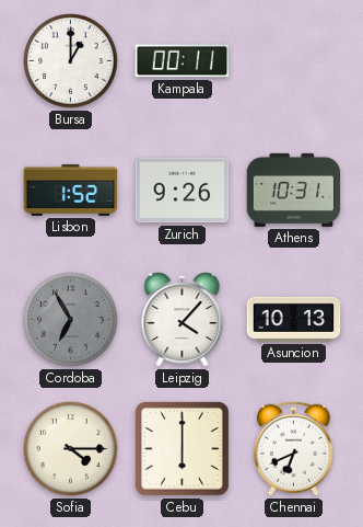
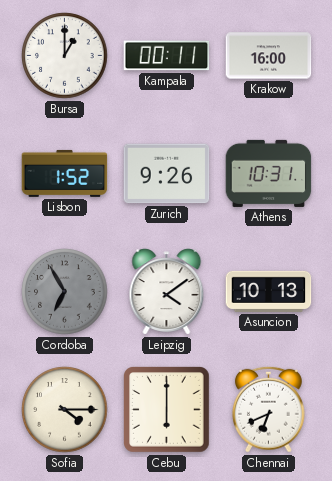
Krakow: none -> 16:00 (269, 56)
Leipzig: 4:07 -> 4:09 (167, 292)
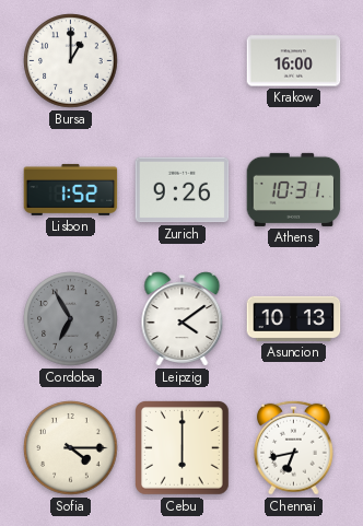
Kampala: 00:11 -> none (167, 56)
Chennai: 6:41 -> 6:43 (293, 447)
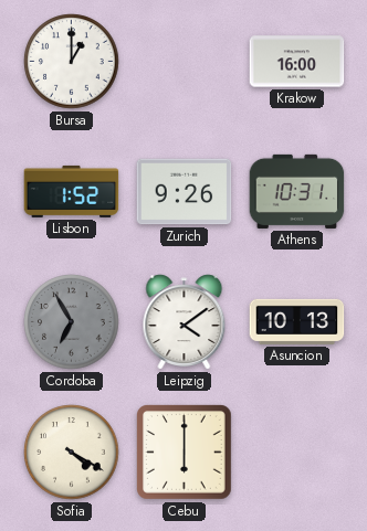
Sofia: 4:15 -> 4:20 (72, 453)
Chennai: 6:43 -> none (293, 447)
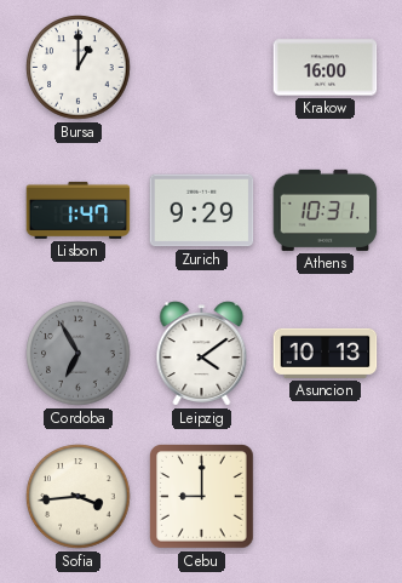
Lisbon: 1:52 -> 1:47 (79, 210)
Zurich: 9:26 -> 9:29 (202, 211)
Sofia: 4:20 -> 3:44 (79, 497)
Cebu: 6:00 -> 9:00 (202, 497)
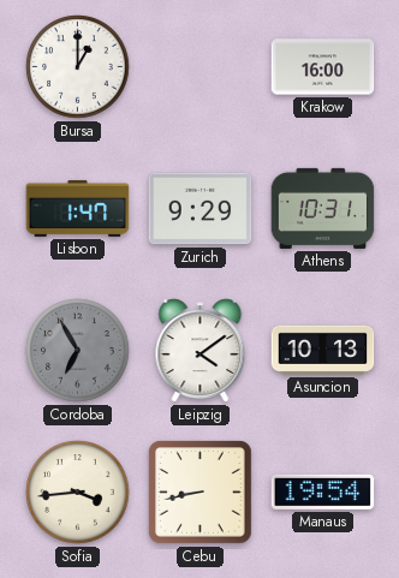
Cebu: 9:00 -> 8:43 (201, 493)
Manaus: none -> 19:54 (323, 491)
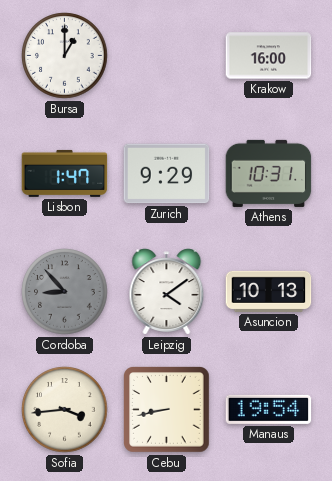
Cordoba: 6:55 -> 8:53 (65, 292)
